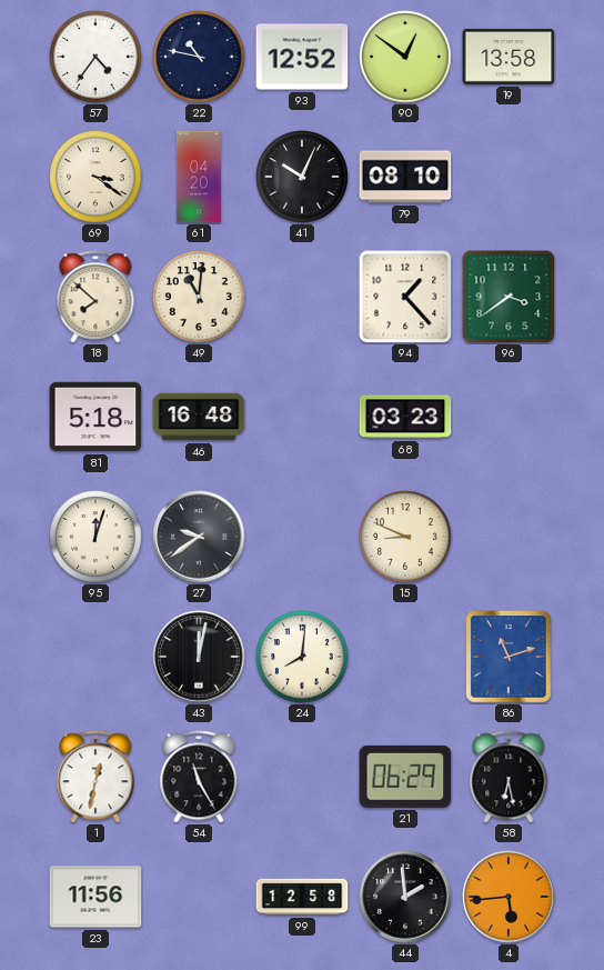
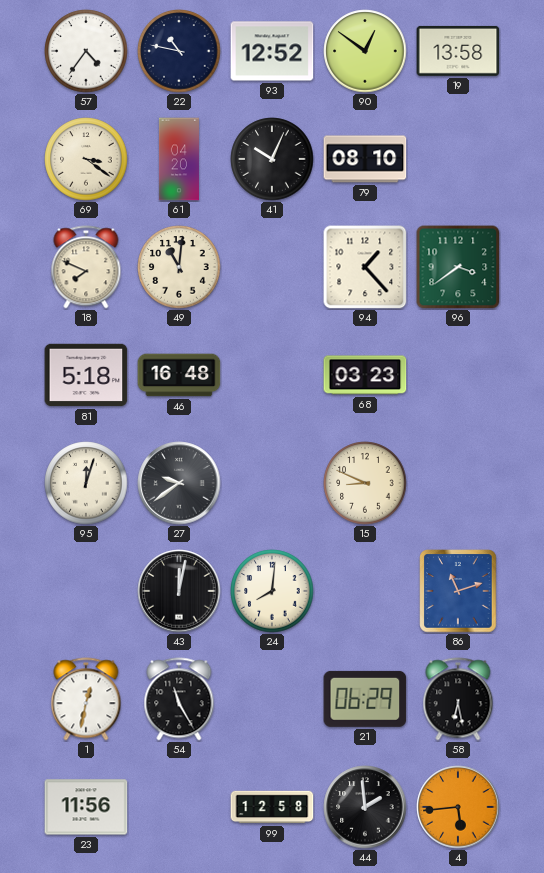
18: 7:52 -> 7:49 (86, 267)
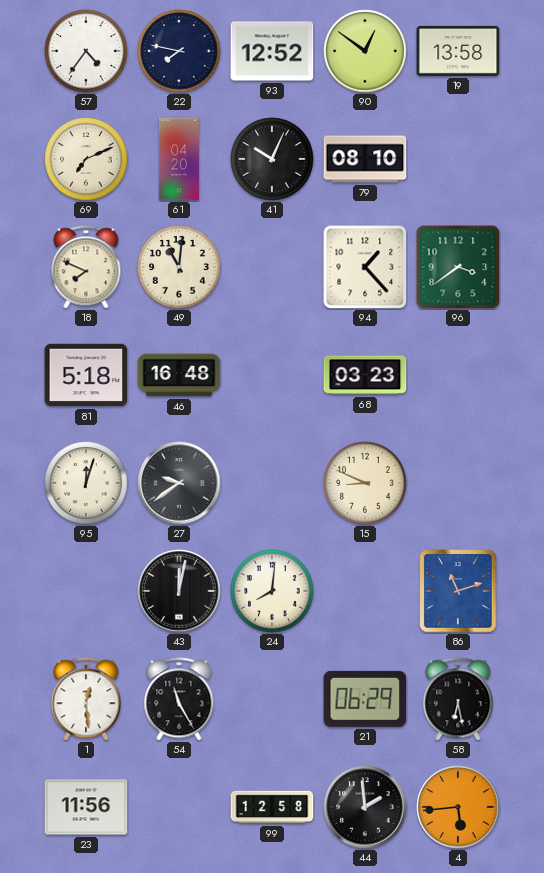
22: 10:47 -> 7:47 (179, 51)
69: 3:21 -> 7:11 (86, 159)
1: 12:32 -> 12:29 (86, 699)
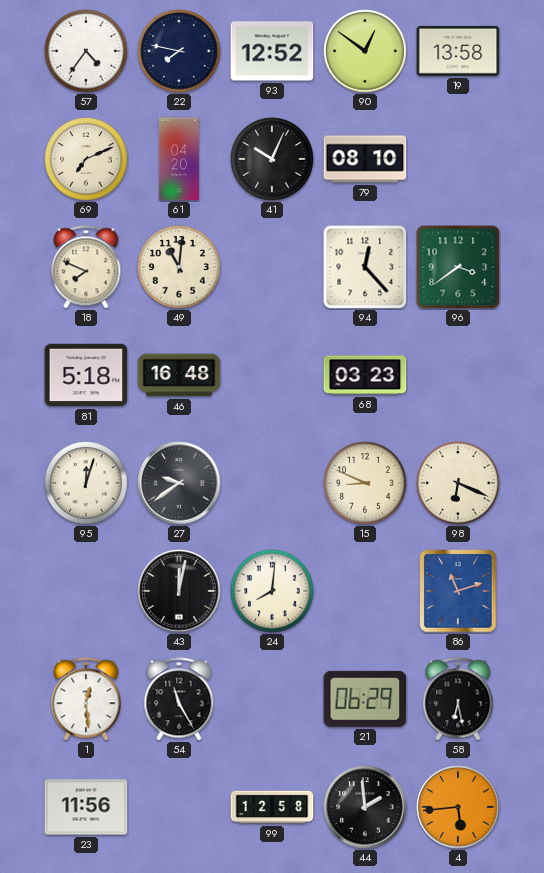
94: 1:23 -> 12:23 (365, 267)
98: none -> 6:19 (458, 483)
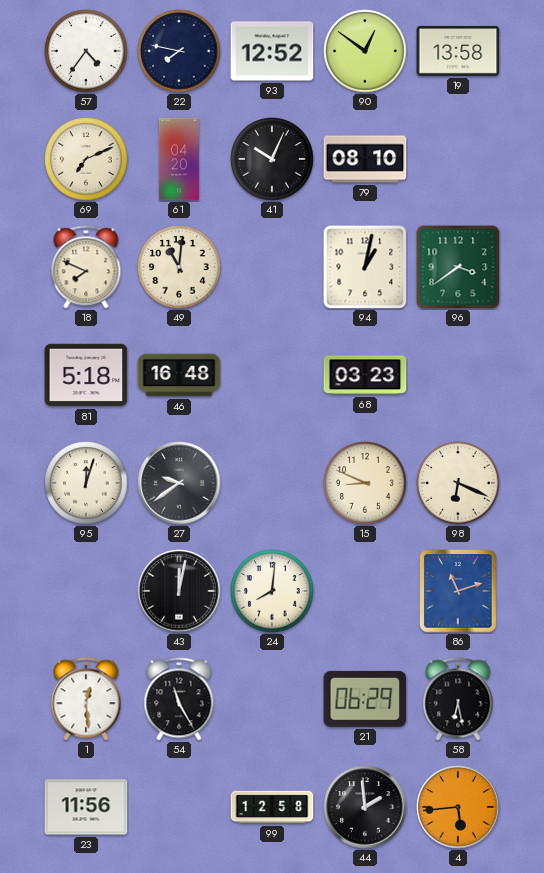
94: 12:23 -> 1:02 (365, 267)
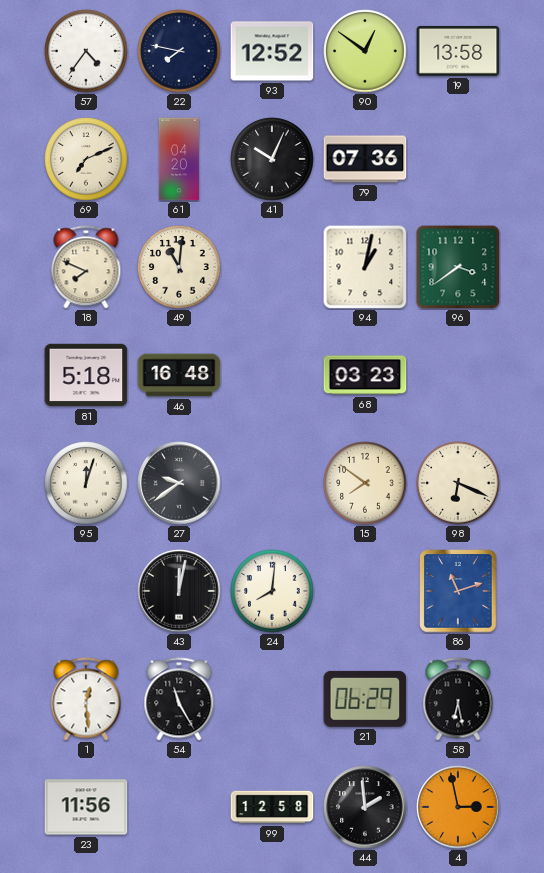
79: 08:10 -> 07:36 (365, 159)
15: 8:49 -> 7:51 (365, 483)
4: 5:44 -> 2:58 (458, 807)
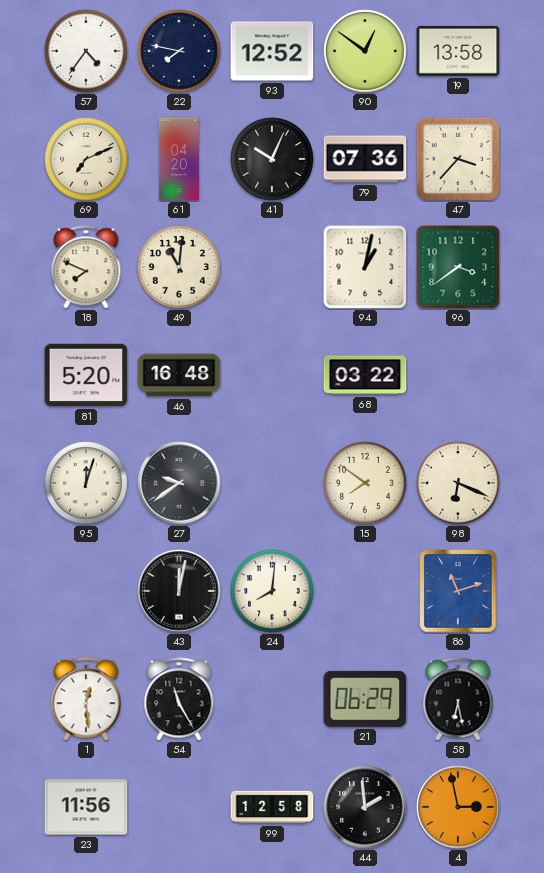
47: none -> 3:37 (458, 159)
81: 5:18 -> 5:20 (86, 375)
68: 03:23 -> 03:22 (365, 375)
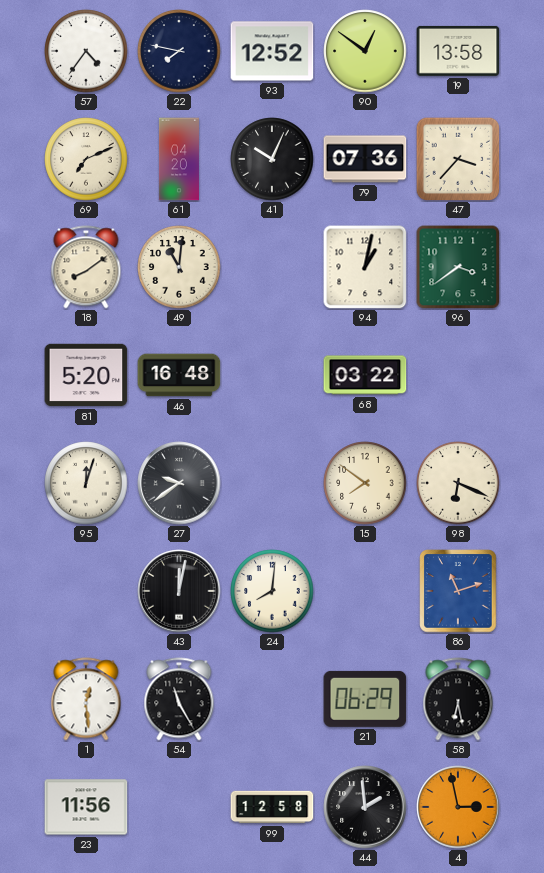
18: 7:49 -> 8:09 (86, 267)
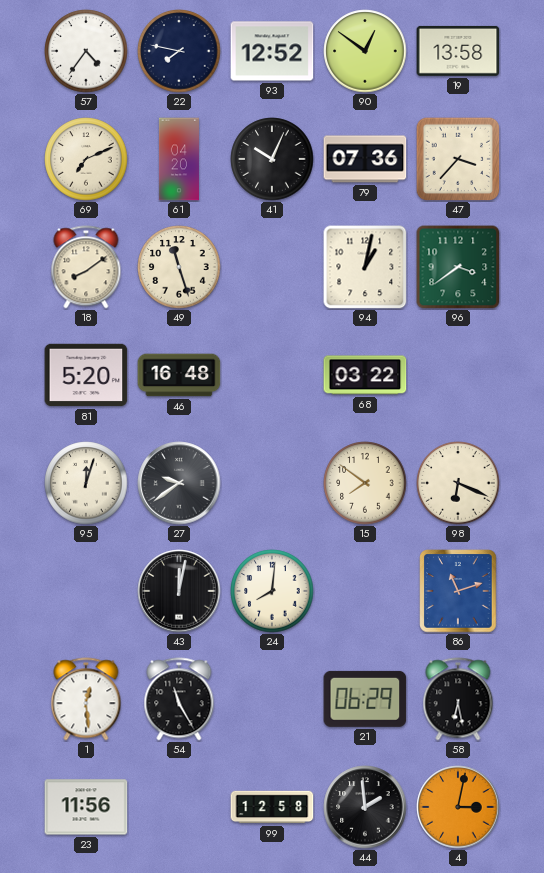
49: 11:01 -> 11:27 (179, 267)
4: 2:58 -> 3:02 (458, 807)
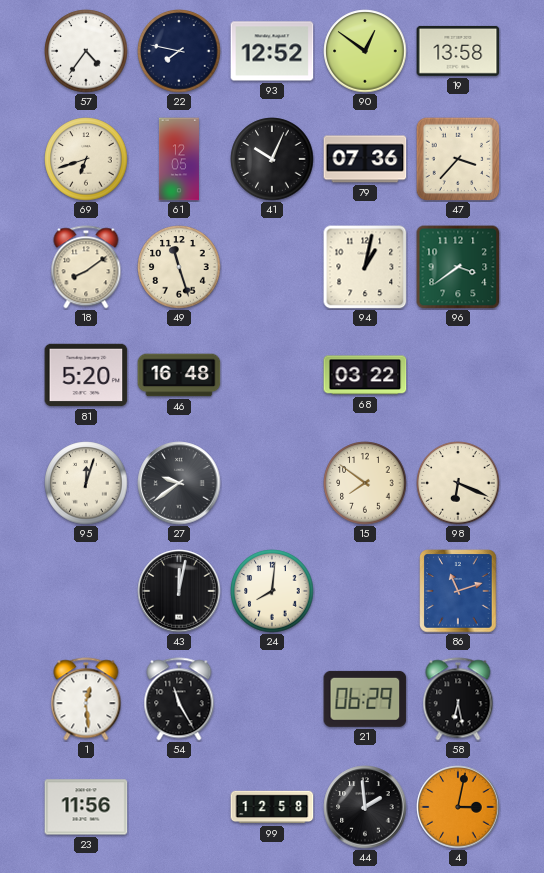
69: 7:11 -> 6:42 (86, 159)
61: 04:20 -> 12:05 (179, 159)
